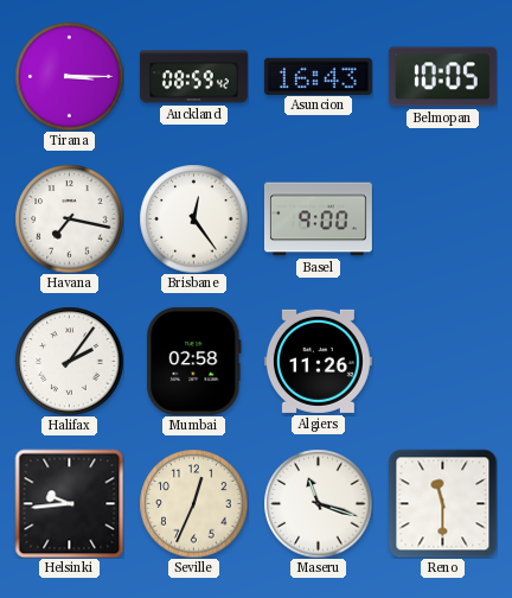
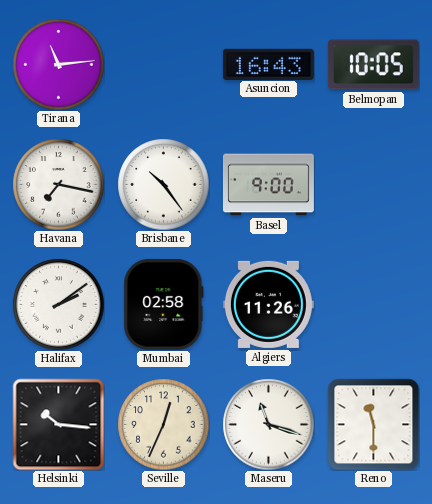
Tirana: 3:15 -> 11:14 (58, 64)
Auckland: 08:59 -> none (193, 77)
Brisbane: 12:24 -> 10:24 (163, 184)
Halifax: 2:06 -> 2:09 (58, 304)
Helsinki: 9:44 -> 10:16 (58, 424)
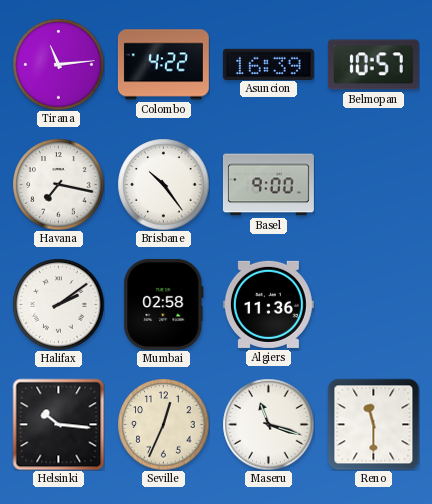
Colombo: none -> 4:22 (163, 65)
Asuncion: 16:43 -> 16:39 (268, 64)
Belmopan: 10:05 -> 10:57 (373, 65)
Algiers: 11:26 -> 11:36 (268, 304)
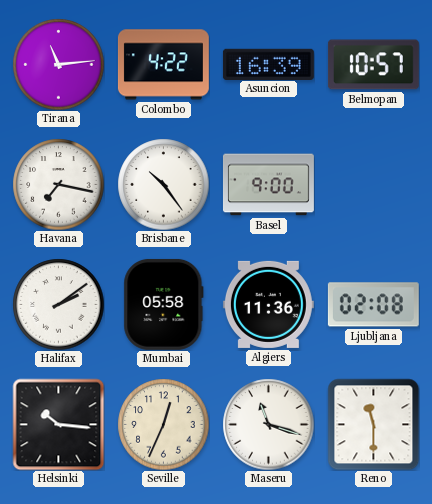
Mumbai: 02:58 -> 05:58 (164, 304)
Ljubljana: none -> 02:08 (373, 305)
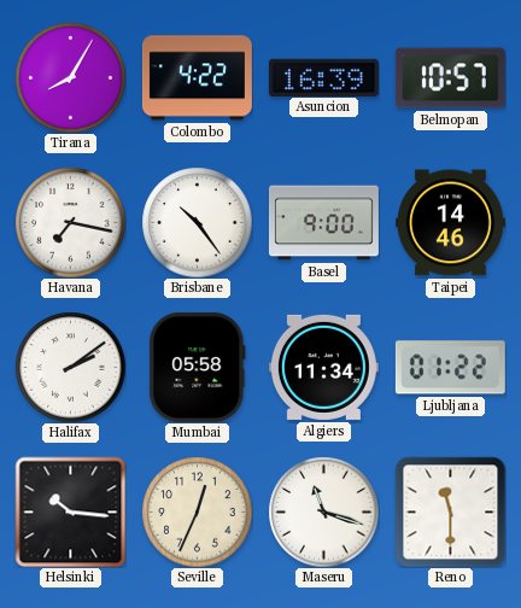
Tirana: 11:14 -> 8:05 (70, 77)
Taipei: none -> 14:46 (450, 223)
Algiers: 11:36 -> 11:34 (323, 367)
Ljubljana: 02:08 -> 01:22 (450, 368)
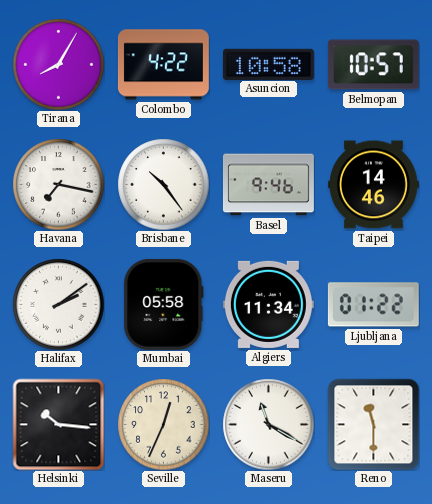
Asuncion: 16:39 -> 10:58 (268, 64)
Basel: 9:00 -> 9:46 (268, 185)
Maseru: 11:18 -> 11:20 (268, 424)
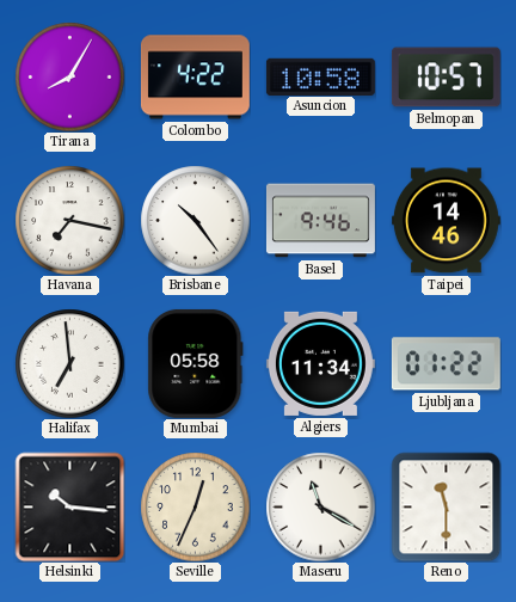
Halifax: 2:09 -> 6:59 (69, 363)
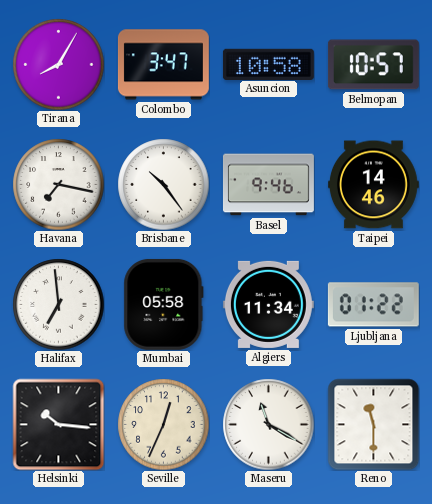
Colombo: 4:22 -> 3:47 (163, 65)
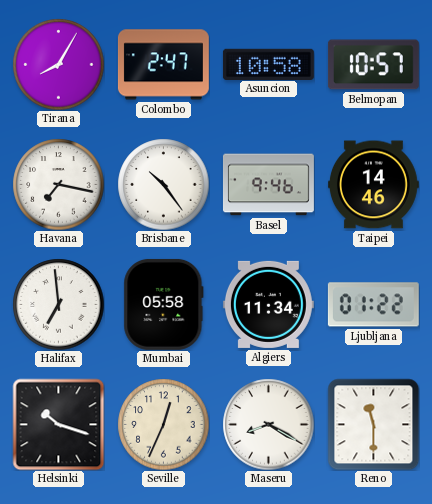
Colombo: 3:47 -> 2:47 (163, 65)
Helsinki: 10:16 -> 10:18 (58, 424)
Maseru: 11:20 -> 8:20 (268, 424)
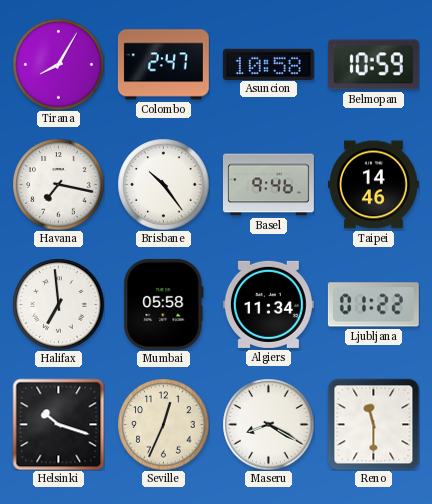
Belmopan: 10:57 -> 10:59 (373, 65)
